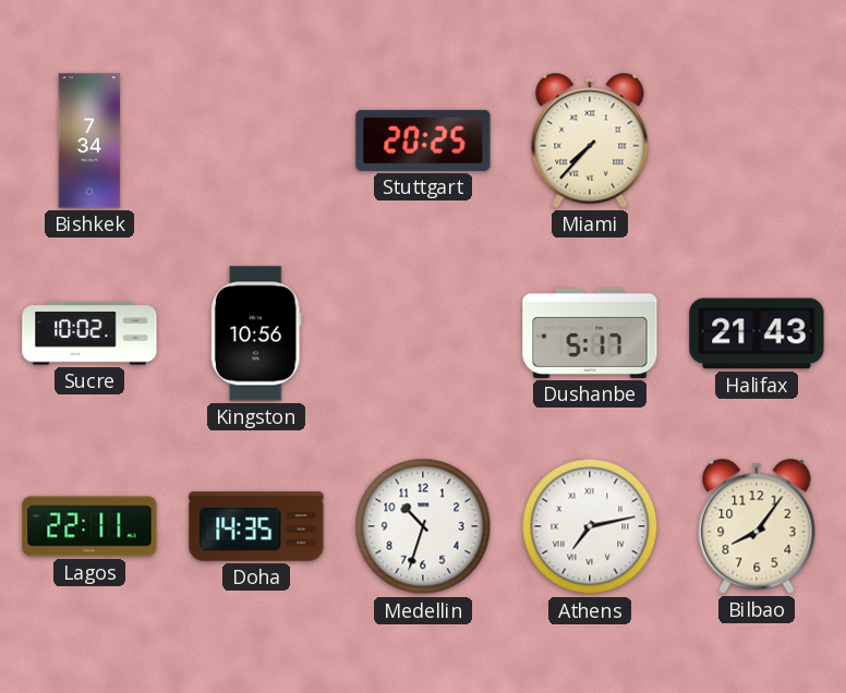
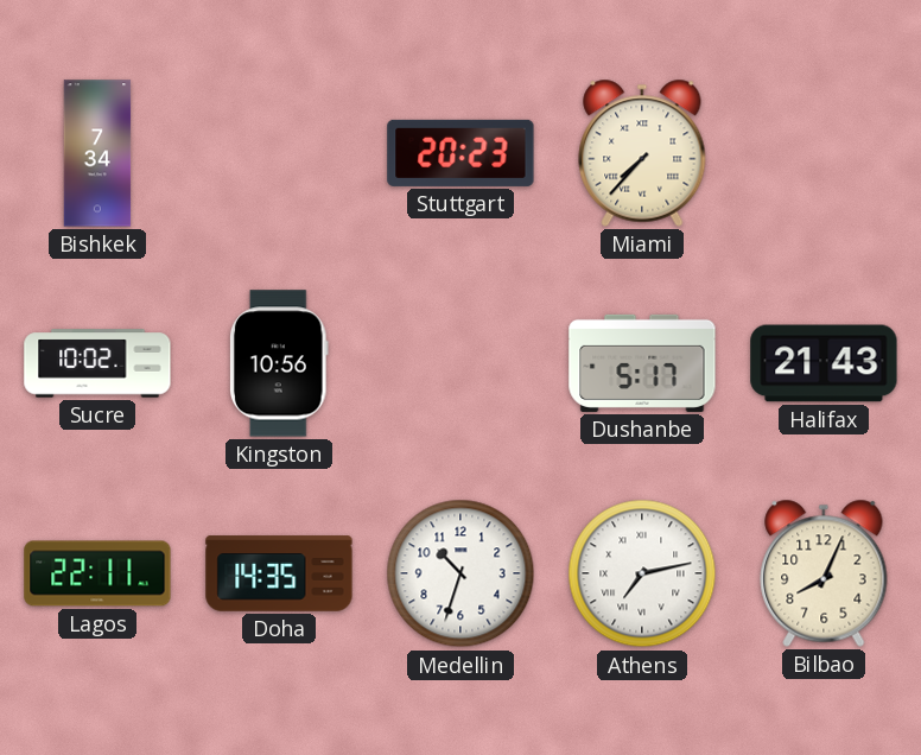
Stuttgart: 20:25 -> 20:23 (460, 153)
Bilbao: 8:06 -> 8:04 (824, 573)
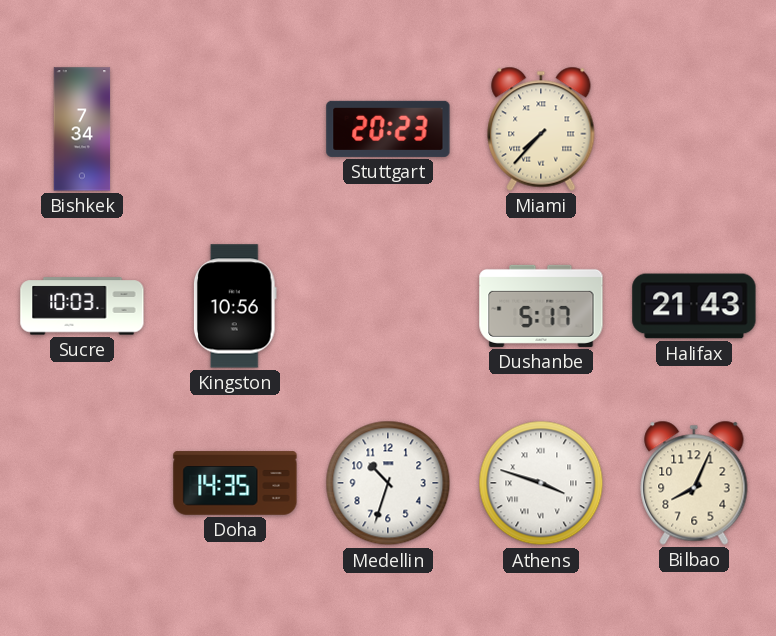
Sucre: 10:02 -> 10:03 (82, 306)
Lagos: 22:11 -> none (97, 573)
Athens: 7:13 -> 3:48 (541, 483)
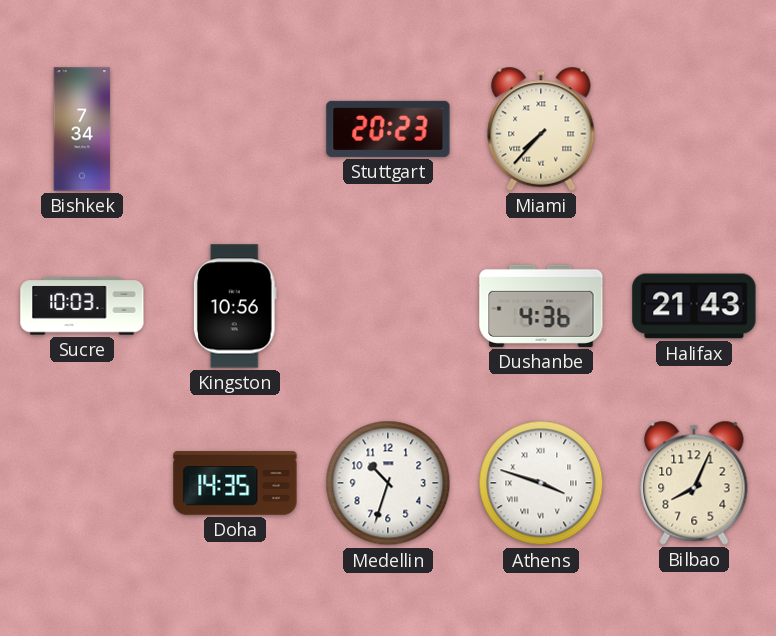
Dushanbe: 5:17 -> 4:36 (541, 306)
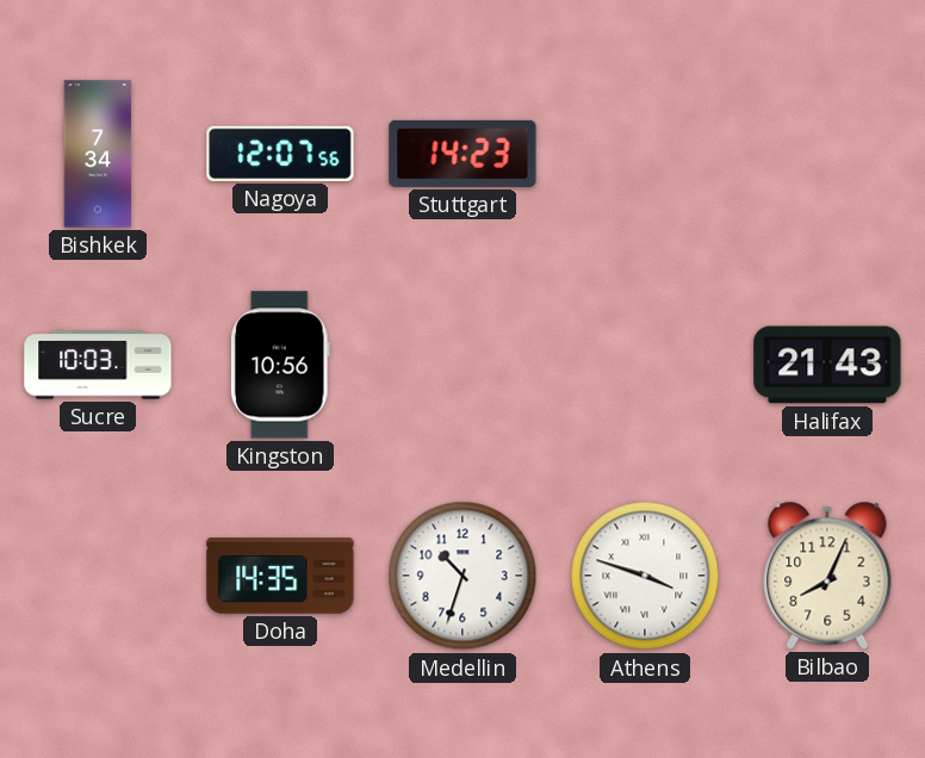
Nagoya: none -> 12:07 (280, 154)
Stuttgart: 20:23 -> 14:23 (462, 154)
Miami: 7:37 -> none (541, 129)
Dushanbe: 4:36 -> none (541, 306)
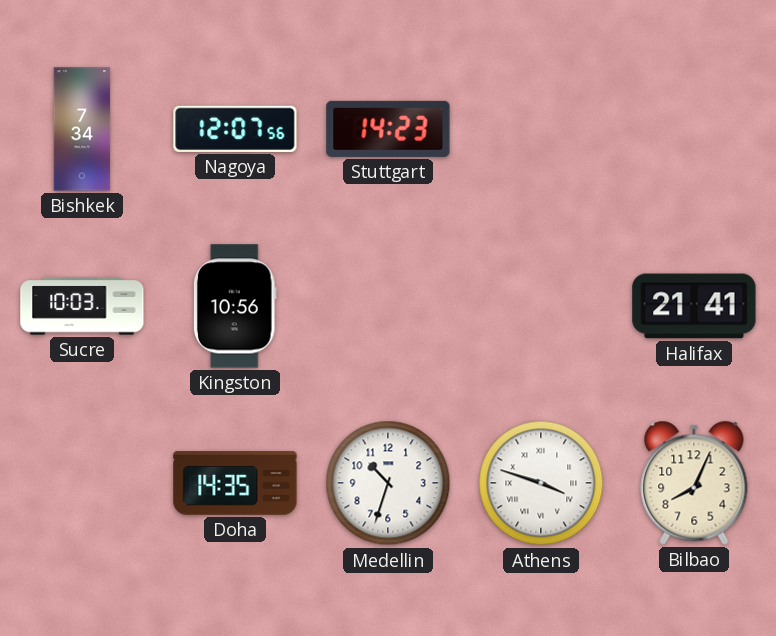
Halifax: 21:43 -> 21:41 (694, 306)
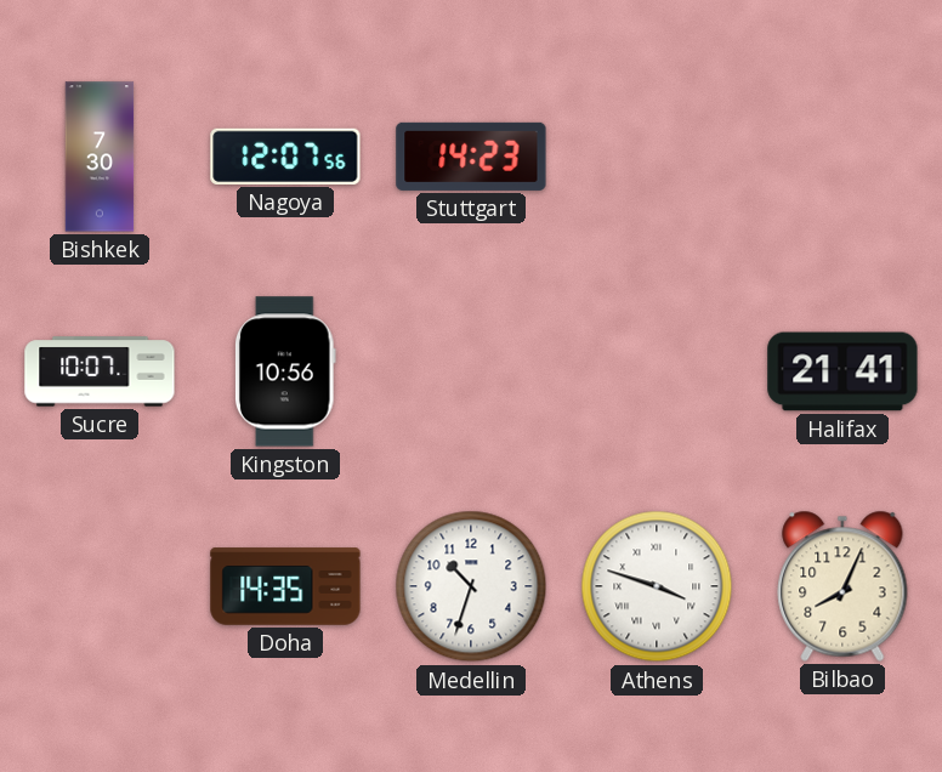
Bishkek: 7:34 -> 7:30 (100, 157)
Sucre: 10:03 -> 10:07 (100, 371)
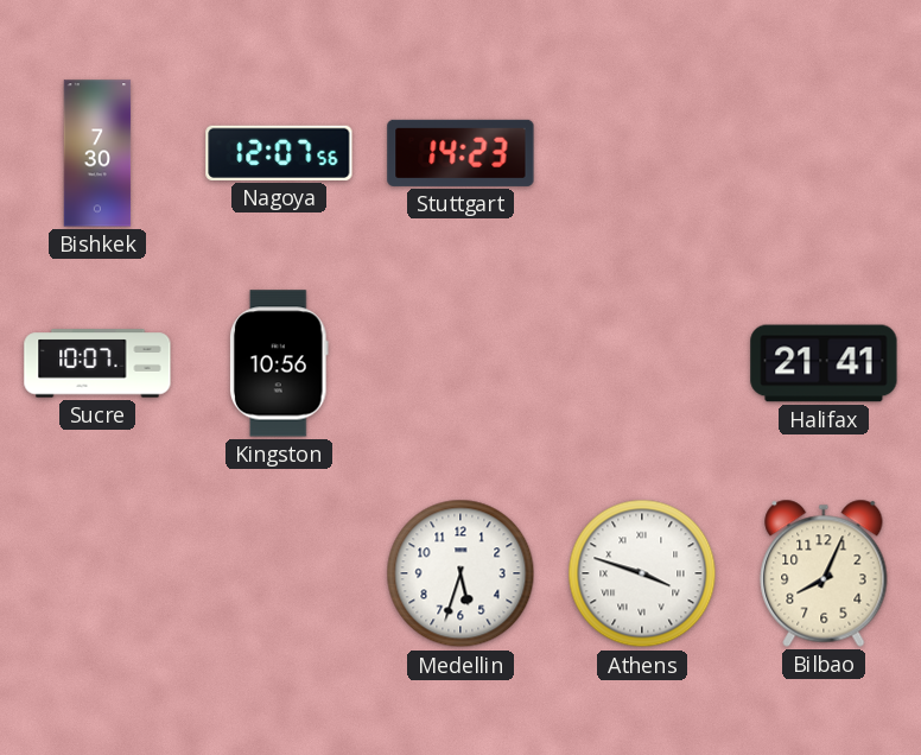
Doha: 14:35 -> none (285, 586)
Medellin: 10:33 -> 5:33 (460, 573)
